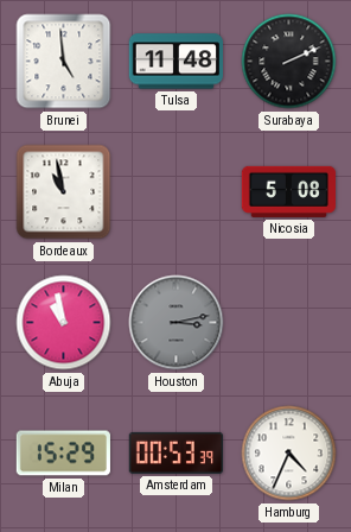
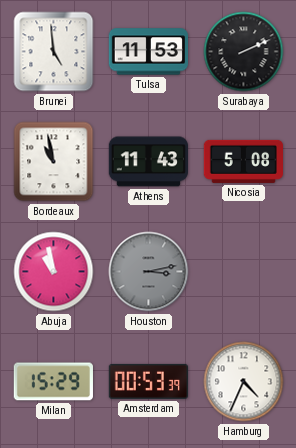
Tulsa: 11:48 -> 11:53 (148, 52)
Athens: none -> 11:43 (148, 162)
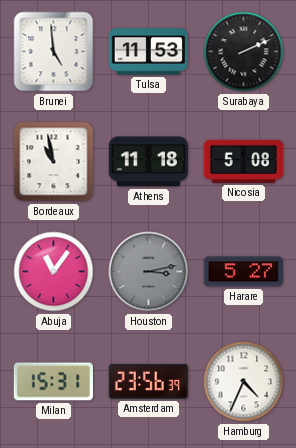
Athens: 11:43 -> 11:18 (148, 162)
Abuja: 10:58 -> 11:06 (54, 272)
Harare: none -> 5:27 (243, 272)
Milan: 15:29 -> 15:31 (53, 382)
Amsterdam: 00:53 -> 23:56 (148, 381)
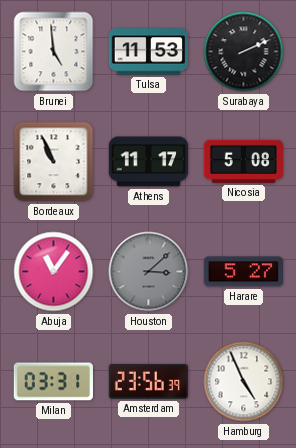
Bordeaux: 10:58 -> 10:56 (54, 162)
Athens: 11:18 -> 11:17 (148, 162)
Houston: 3:13 -> 3:08 (149, 272)
Milan: 15:31 -> 03:31 (53, 382)
Hamburg: 4:34 -> 4:56 (244, 382)
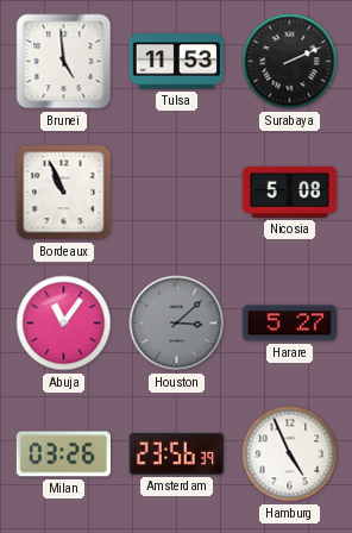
Athens: 11:17 -> none (148, 162)
Milan: 03:31 -> 03:26 (63, 454)
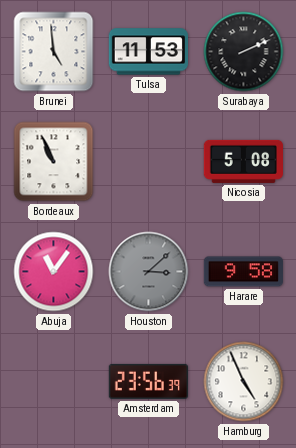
Harare: 5:27 -> 9:58 (243, 272)
Milan: 03:26 -> none (63, 454)
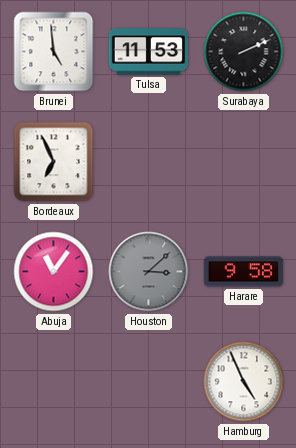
Bordeaux: 10:56 -> 6:56 (54, 162)
Nicosia: 5:08 -> none (243, 161)
Amsterdam: 23:56 -> none (148, 381)
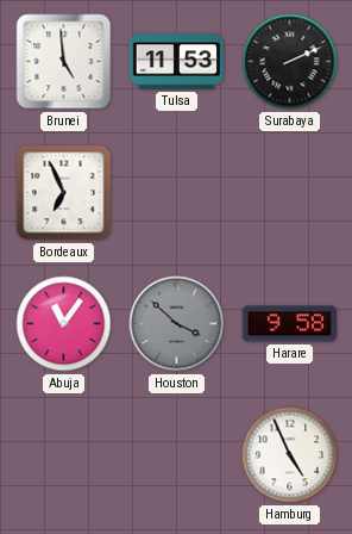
Houston: 3:08 -> 3:52 (177, 324)
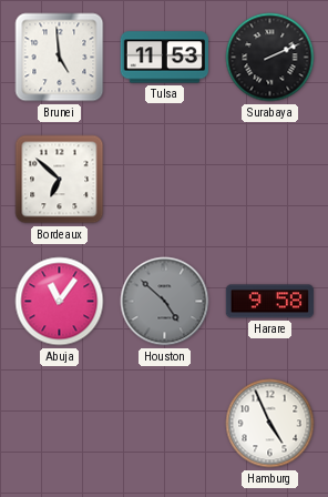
Bordeaux: 6:56 -> 6:52 (60, 180)
Houston: 3:52 -> 4:52 (165, 302)
